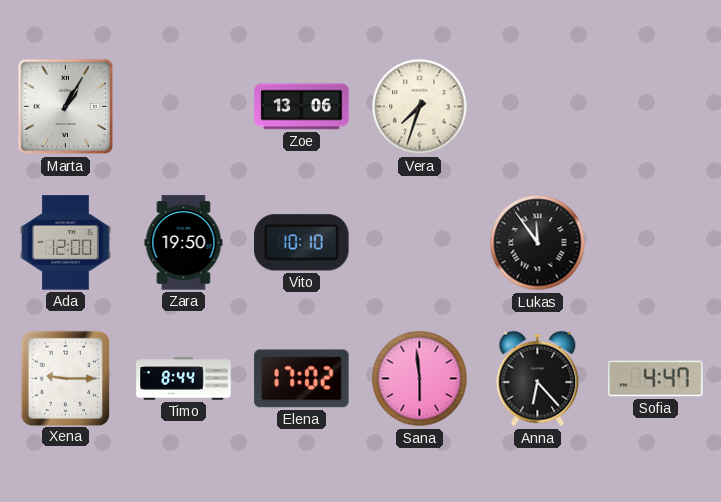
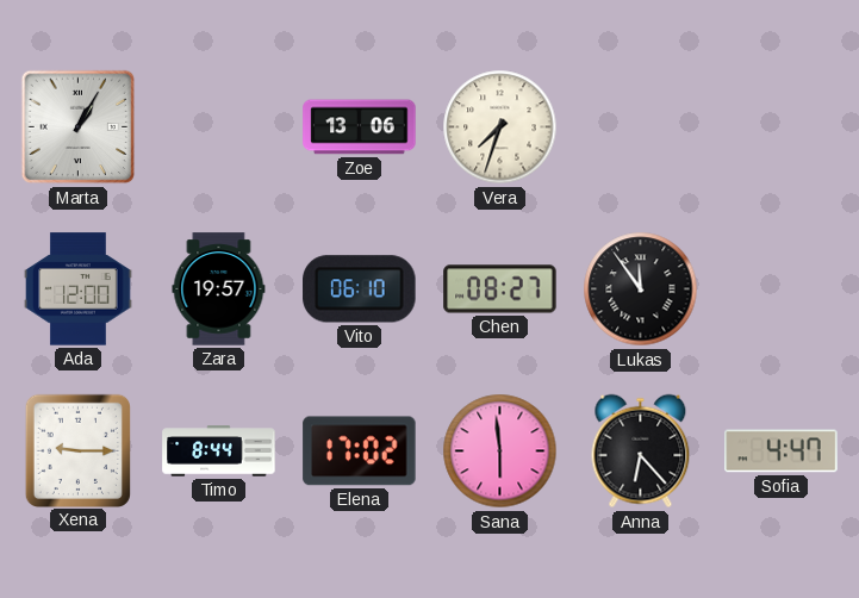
Zara: 19:50 -> 19:57 (219, 289)
Vito: 10:10 -> 06:10 (360, 289)
Chen: none -> 08:27 (500, 289)
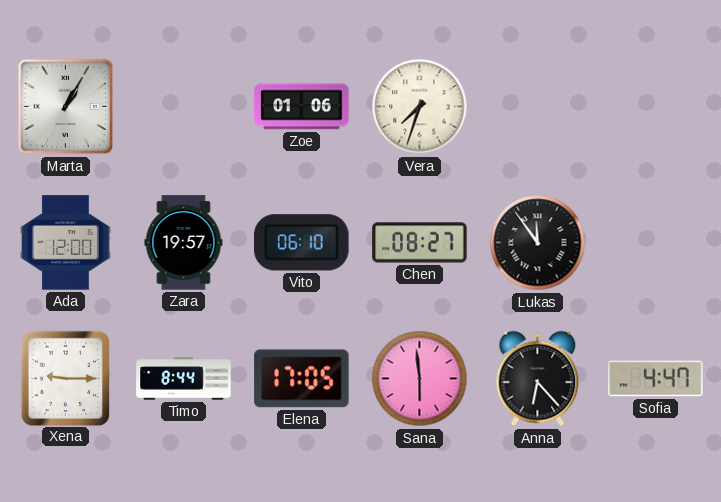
Zoe: 13:06 -> 01:06 (302, 107)
Elena: 17:02 -> 17:05 (302, 379)
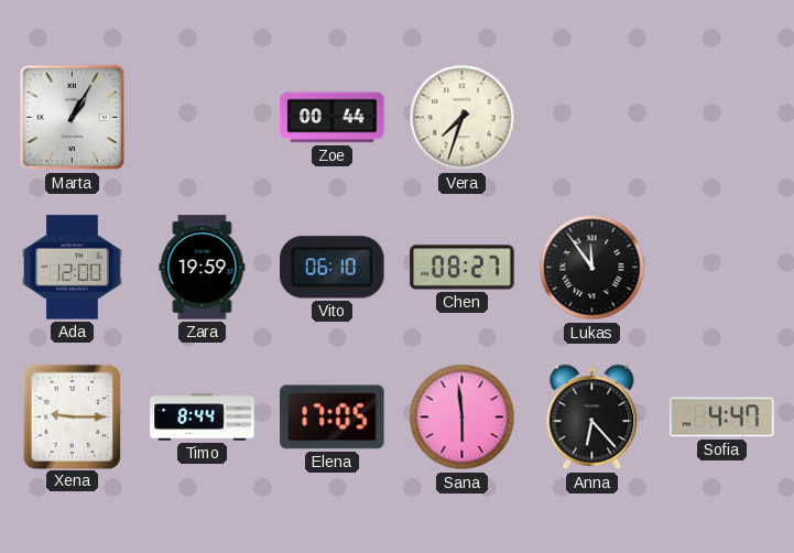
Zoe: 01:06 -> 00:44 (333, 118)
Zara: 19:57 -> 19:59 (203, 268)
